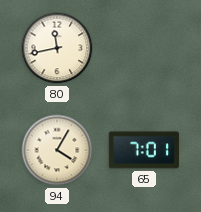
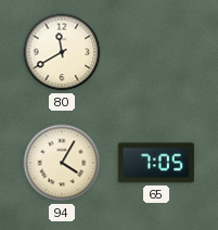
80: 11:43 -> 11:40 (62, 52)
65: 7:01 -> 7:05 (156, 163)
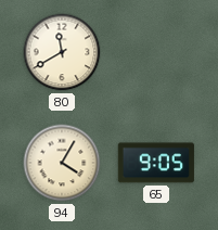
65: 7:05 -> 9:05 (156, 163)
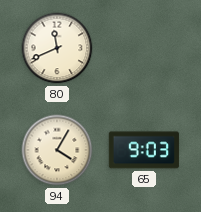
80: 11:40 -> 11:41 (57, 48)
65: 9:05 -> 9:03 (144, 150)
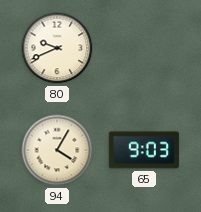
80: 11:41 -> 9:41 (57, 48)
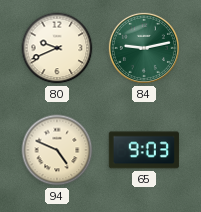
84: none -> 9:13 (144, 48)
94: 4:05 -> 4:49 (57, 150)
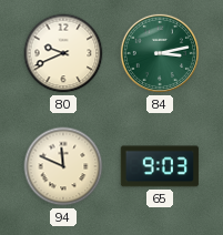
84: 9:13 -> 3:13 (160, 53)
94: 4:49 -> 11:49 (63, 166)
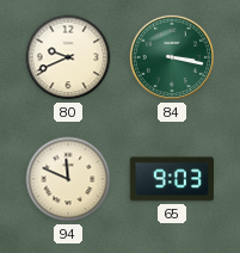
84: 3:13 -> 3:17 (172, 57)
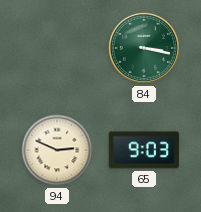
80: 9:41 -> none (68, 57)
94: 11:49 -> 2:49 (57, 150)
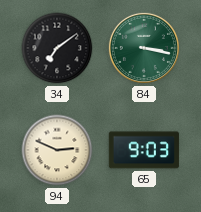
34: none -> 7:09 (57, 48)
